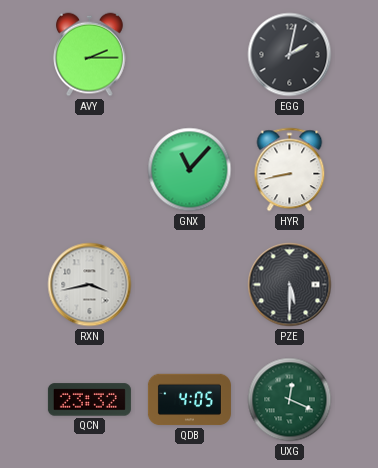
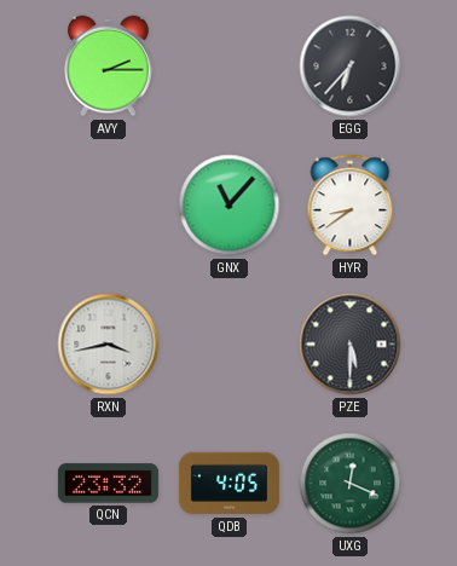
EGG: 2:02 -> 6:37 (351, 67)
HYR: 8:43 -> 8:39 (351, 206)
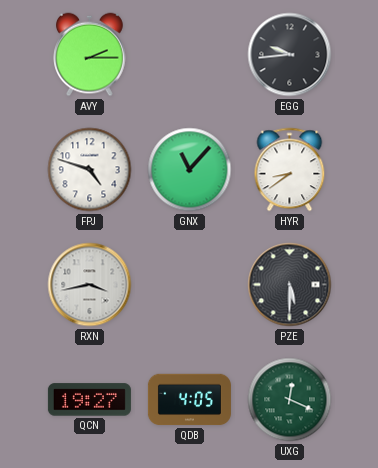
EGG: 6:37 -> 9:44 (290, 55)
FPJ: none -> 4:48 (90, 170)
QCN: 23:32 -> 19:27 (89, 400)
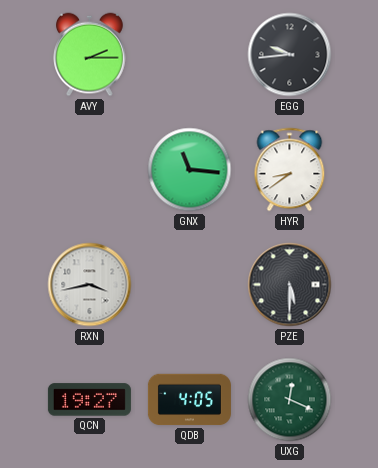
FPJ: 4:48 -> none (90, 170)
GNX: 11:07 -> 11:16 (190, 170)
